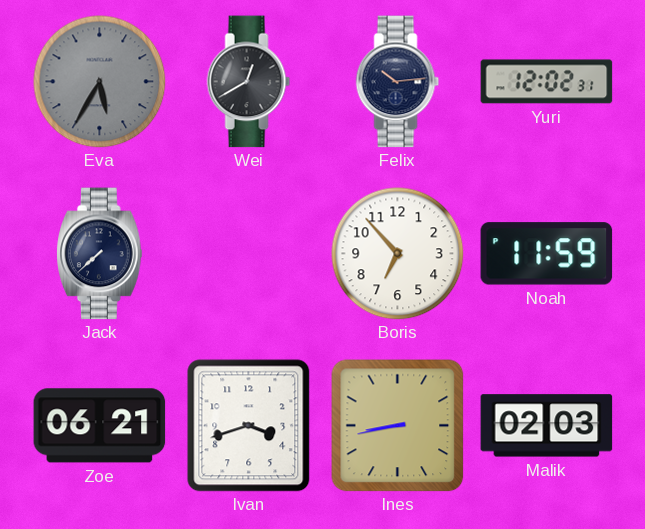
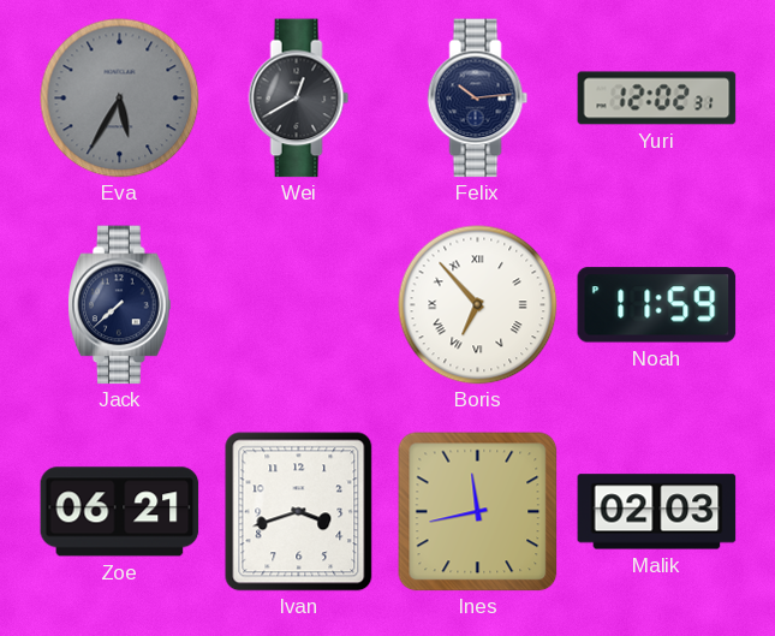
Boris numerals: Arabic -> Roman (478, 305)
Ines: 8:43 -> 11:43 (478, 512)
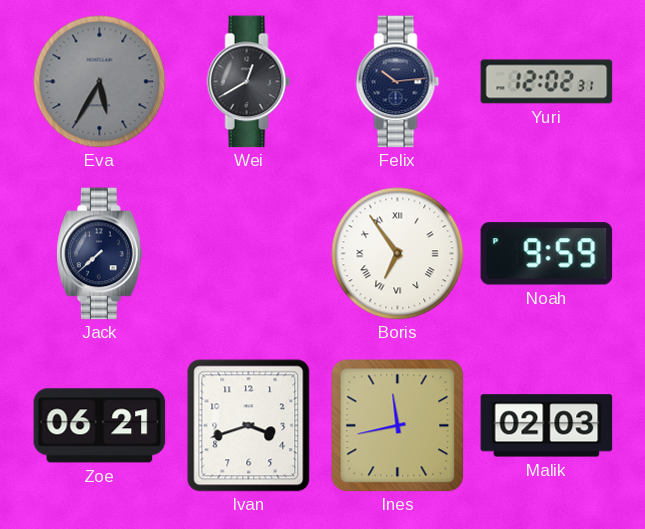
Boris: 6:53 -> 6:54 (398, 254)
Noah: 11:59 -> 9:59 (547, 254)
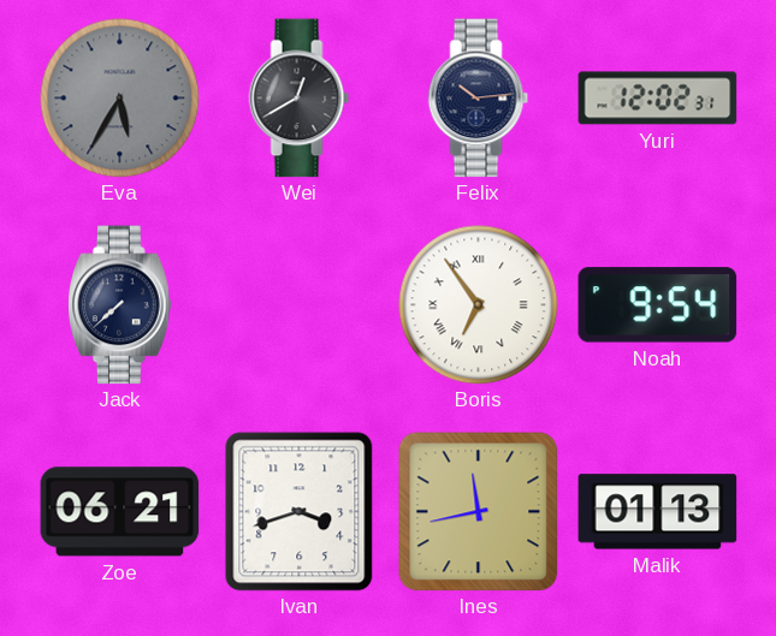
Noah: 9:59 -> 9:54 (658, 305)
Malik: 02:03 -> 01:13 (658, 512)
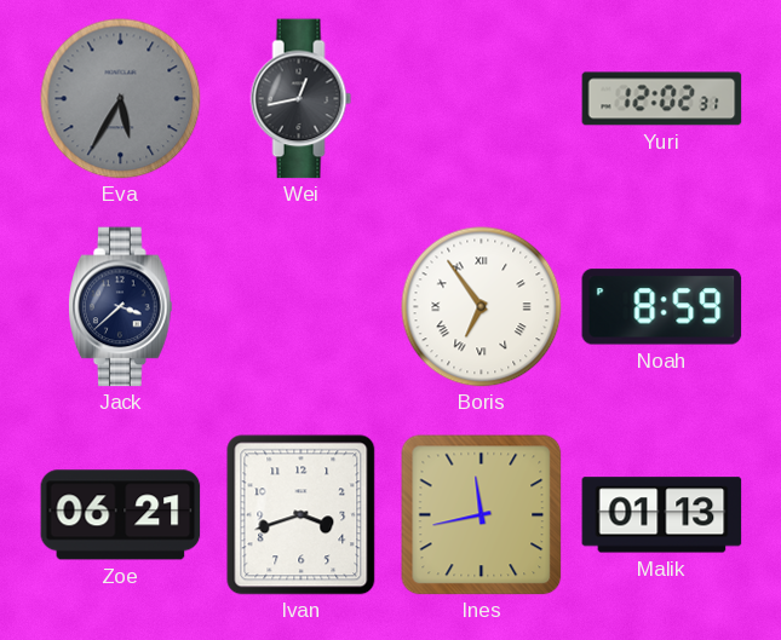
Wei: 12:40 -> 12:43 (302, 99)
Felix: 10:14 -> none (479, 99)
Jack: 7:38 -> 3:38 (121, 307)
Noah: 9:54 -> 8:59 (662, 307)
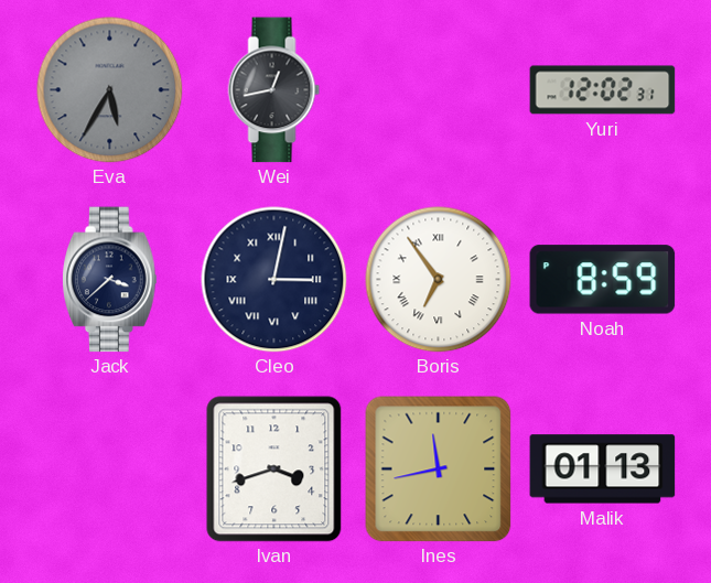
Cleo: none -> 3:02 (274, 280)
Zoe: 06:21 -> none (121, 515)
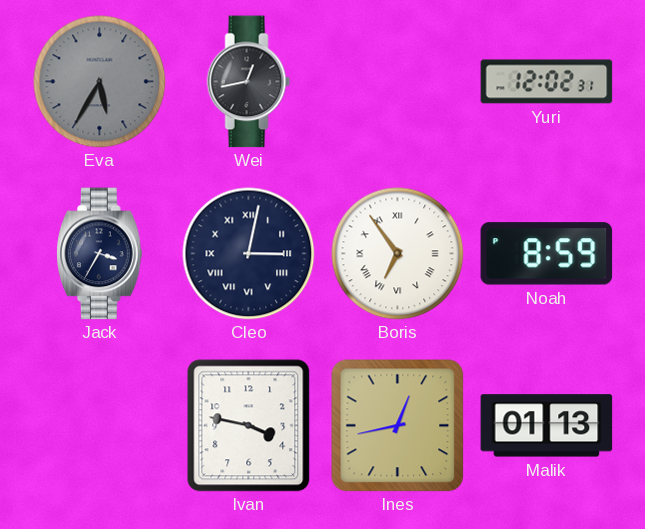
Jack: 3:38 -> 3:35 (100, 254)
Ivan: 3:42 -> 3:47 (249, 426)
Ines: 11:43 -> 12:43 (398, 426)
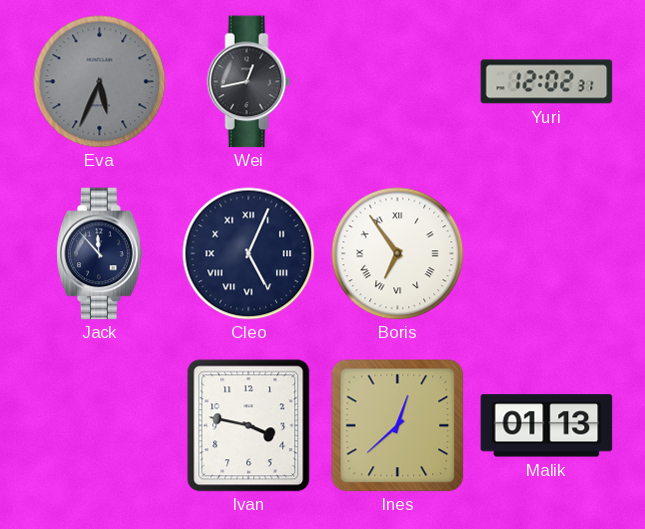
Eva: 5:35 -> 5:34 (100, 82)
Jack: 3:35 -> 11:53 (100, 254)
Cleo: 3:02 -> 5:04 (249, 254)
Noah: 8:59 -> none (547, 254)
Ines: 12:43 -> 12:38 (398, 426)
